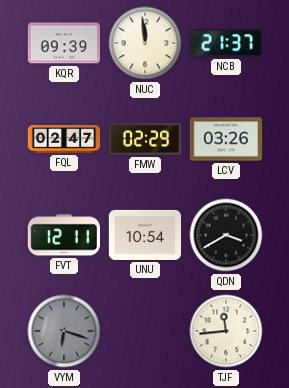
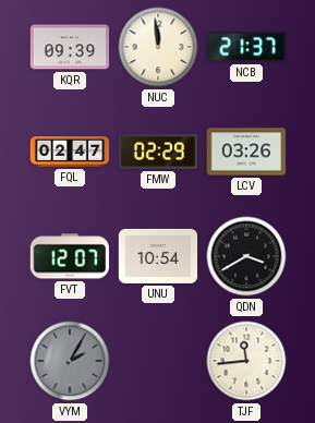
FVT: 12:11 -> 12:07 (70, 256)
VYM: 6:18 -> 2:05 (70, 361)
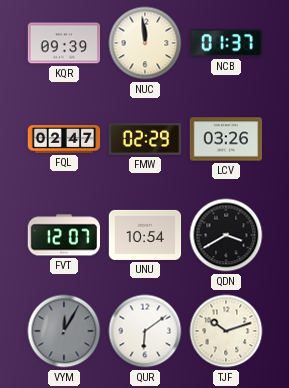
NCB: 21:37 -> 01:37 (225, 43)
VYM: 2:05 -> 12:05 (64, 331)
QUR: none -> 6:09 (145, 331)
TJF: 11:44 -> 10:12 (226, 331)
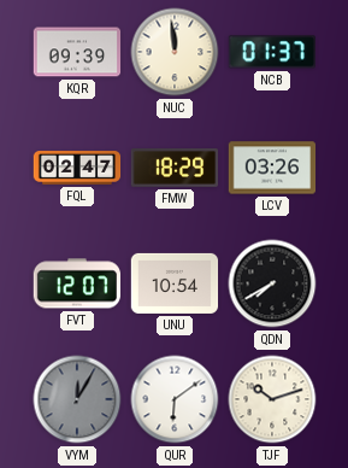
FMW: 02:29 -> 18:29 (175, 169)
QDN: 3:40 -> 7:40 (272, 283)
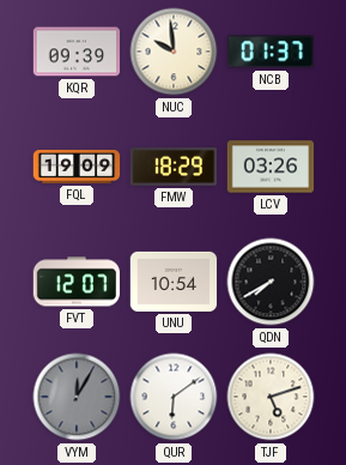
NUC: 11:59 -> 9:59 (174, 52)
FQL: 02:47 -> 19:09 (77, 167)
TJF: 10:12 -> 5:12 (271, 397)
